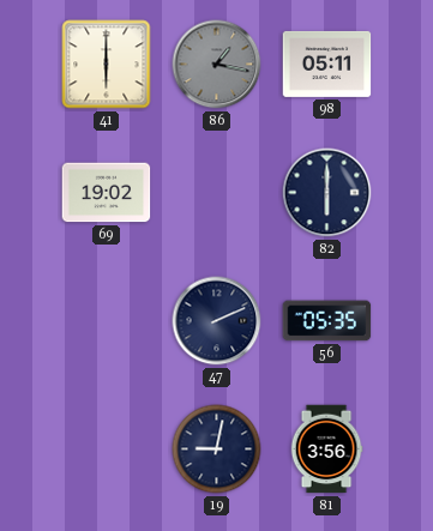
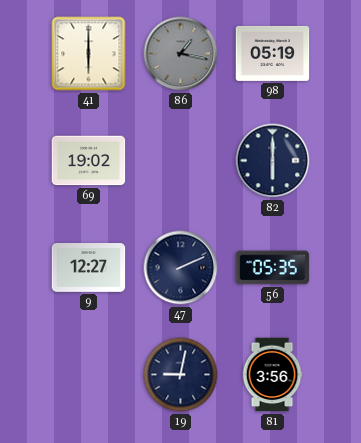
98: 05:11 -> 05:19 (273, 53)
9: none -> 12:27 (89, 268)
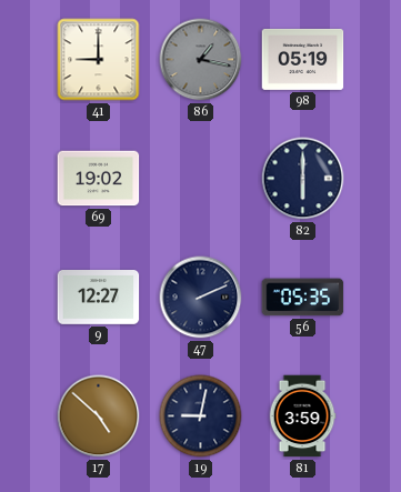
41: 6:00 -> 9:00 (99, 60)
17: none -> 4:52 (99, 416)
81: 3:56 -> 3:59 (302, 416)
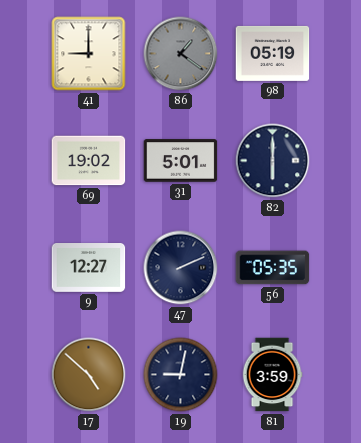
86: 1:17 -> 1:21 (181, 54)
31: none -> 5:01 (181, 161)
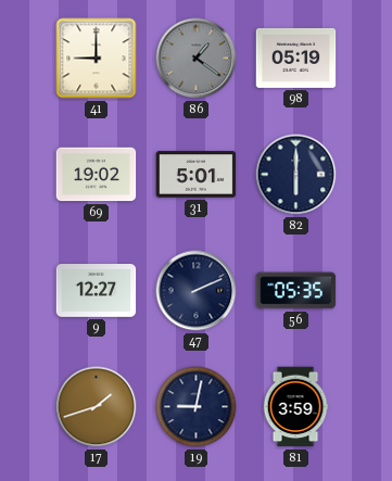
17: 4:52 -> 1:42 (97, 407)
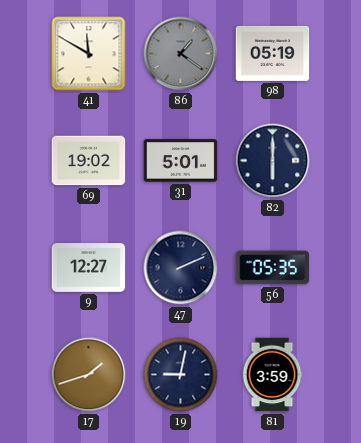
41: 9:00 -> 11:50 (89, 54)
